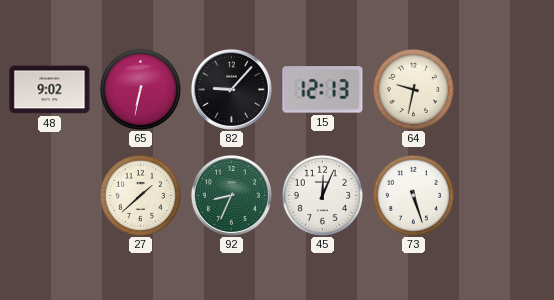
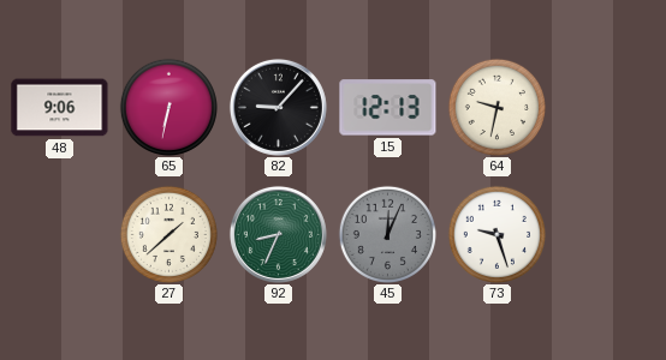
48: 9:02 -> 9:06 (60, 108)
45 dial: white -> grey (387, 234)
73: 5:27 -> 9:27 (496, 234)
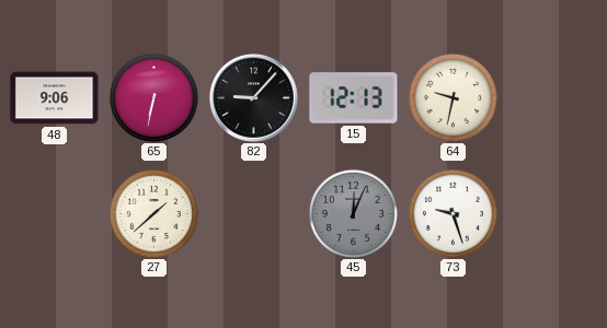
92: 8:34 -> none (278, 234)
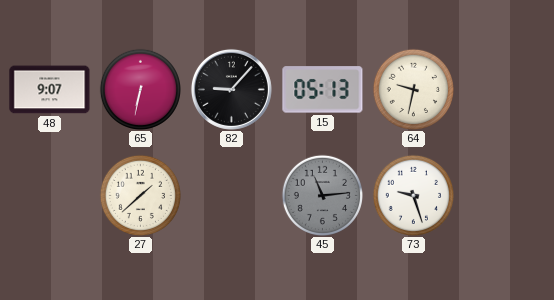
48: 9:06 -> 9:07 (50, 90)
15: 12:13 -> 05:13 (323, 90)
45: 12:04 -> 11:14 (322, 195)
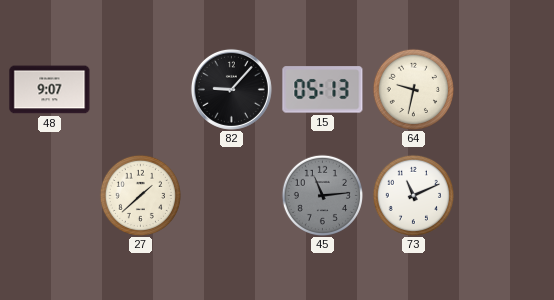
65: 6:32 -> none (140, 89)
73: 9:27 -> 11:11 (413, 195)
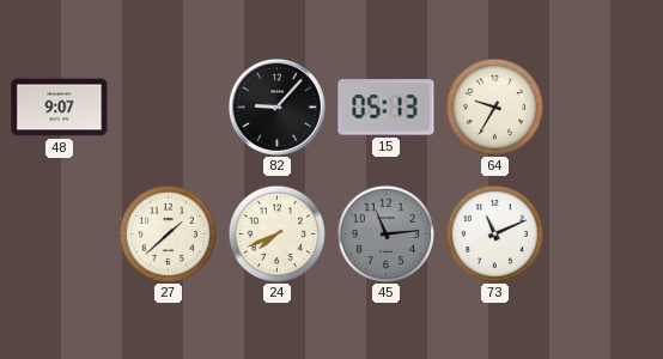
64: 9:32 -> 9:35 (494, 107)
24: none -> 7:41 (276, 233)
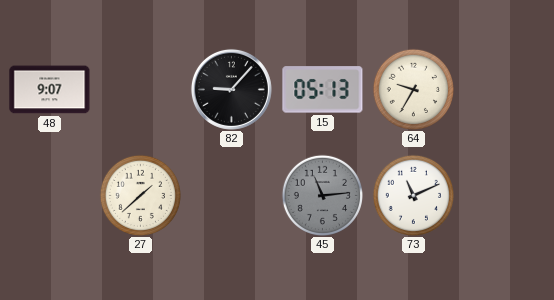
24: 7:41 -> none (276, 233)
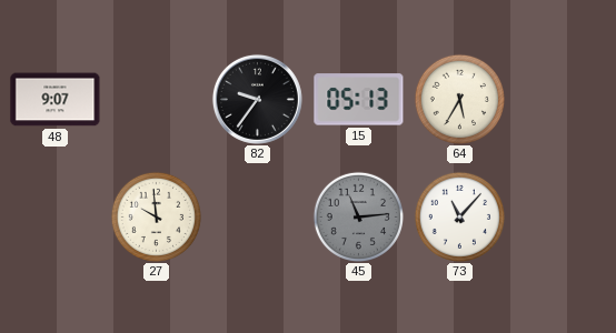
82: 9:07 -> 9:36 (257, 99)
64: 9:35 -> 5:35 (459, 99)
27: 1:38 -> 9:59 (156, 216)
73: 11:11 -> 11:07 (459, 216)
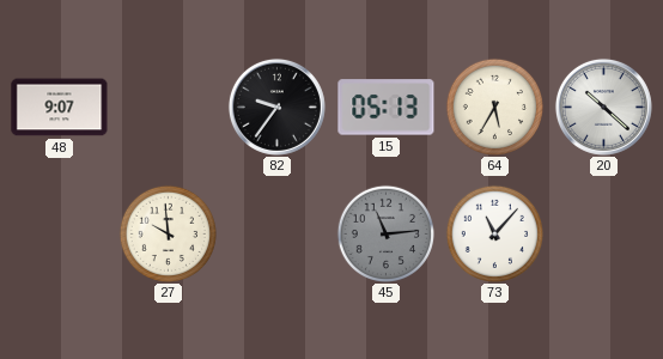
20: none -> 10:22 (603, 107)
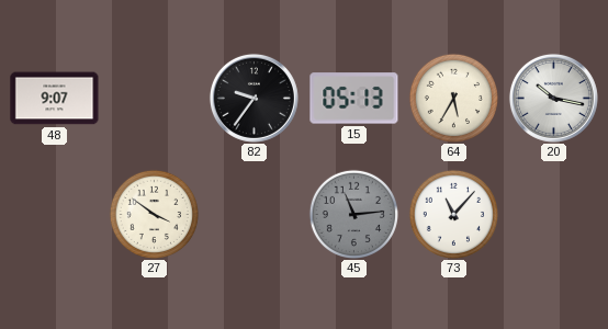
20: 10:22 -> 10:17 (553, 98)
27: 9:59 -> 3:51 (154, 214)
